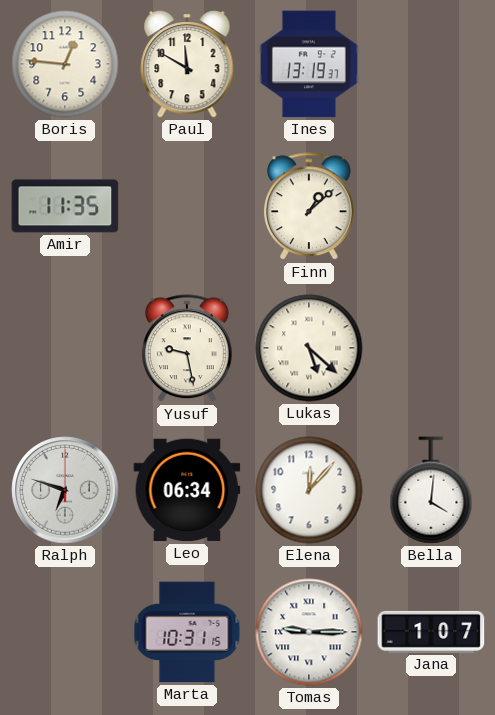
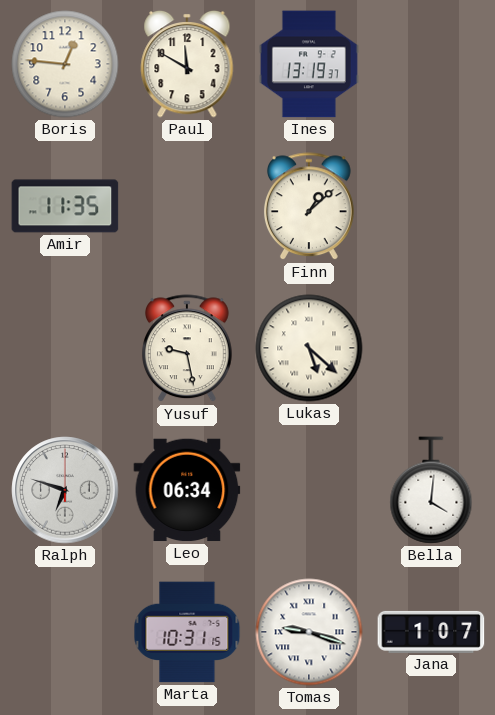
Elena: 12:07 -> none (309, 490)
Tomas: 9:15 -> 9:18 (309, 632)
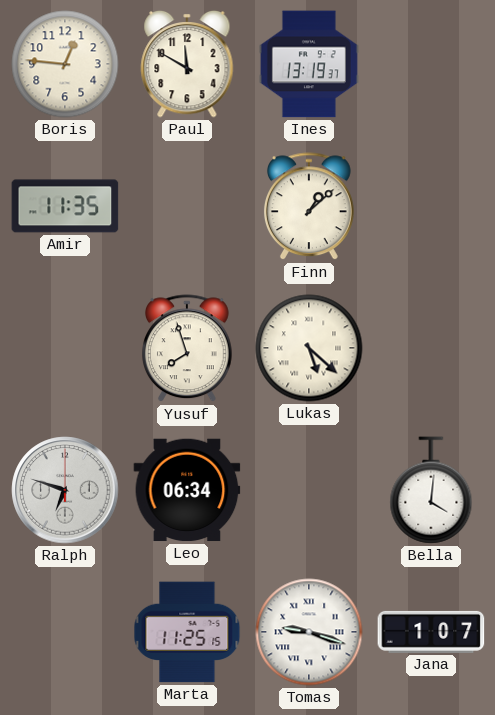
Yusuf: 9:28 -> 7:57 (187, 349)
Marta: 10:31 -> 11:25 (187, 632)
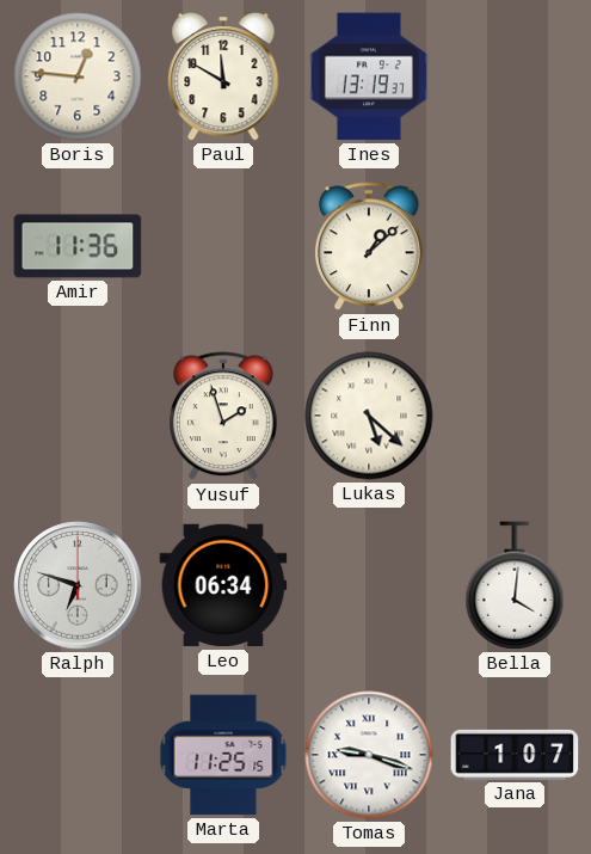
Amir: 11:35 -> 11:36 (78, 246)
Yusuf: 7:57 -> 1:57 (223, 417)
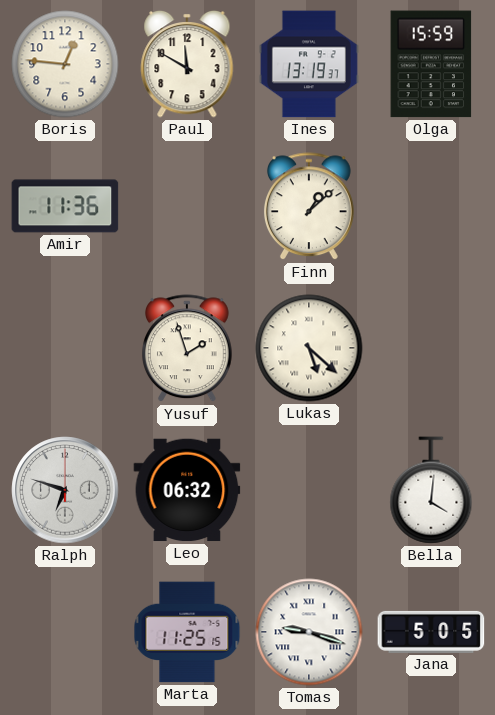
Olga: none -> 15:59 (431, 64)
Leo: 06:34 -> 06:32 (187, 490)
Jana: 1:07 -> 5:05 (431, 632)
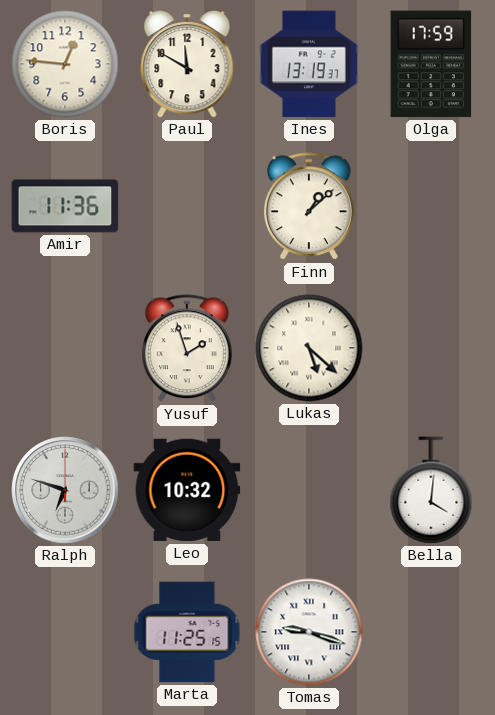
Olga: 15:59 -> 17:59 (431, 64)
Leo: 06:32 -> 10:32 (187, 490)
Jana: 5:05 -> none (431, 632)
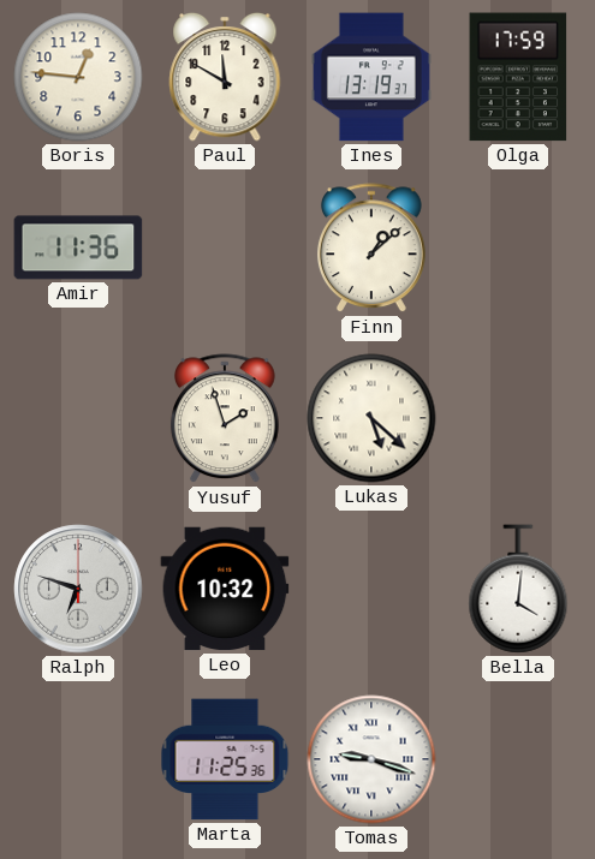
Marta: 11:25:15 -> 11:25:36 (225, 759)
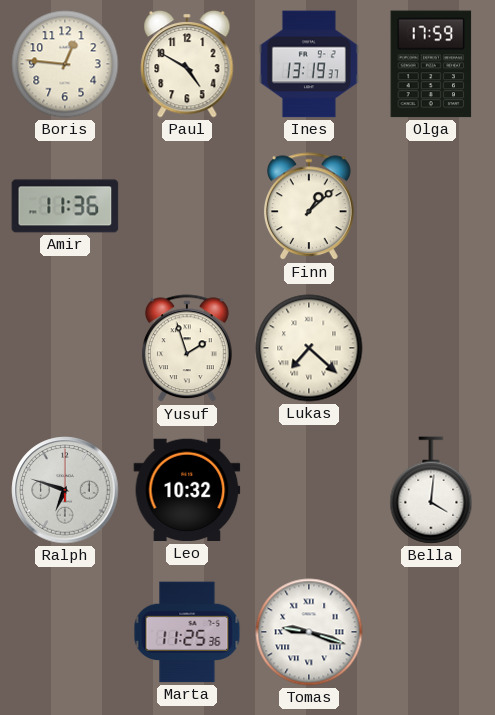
Paul: 11:50 -> 4:50 (187, 64)
Lukas: 5:22 -> 7:22 (309, 348)
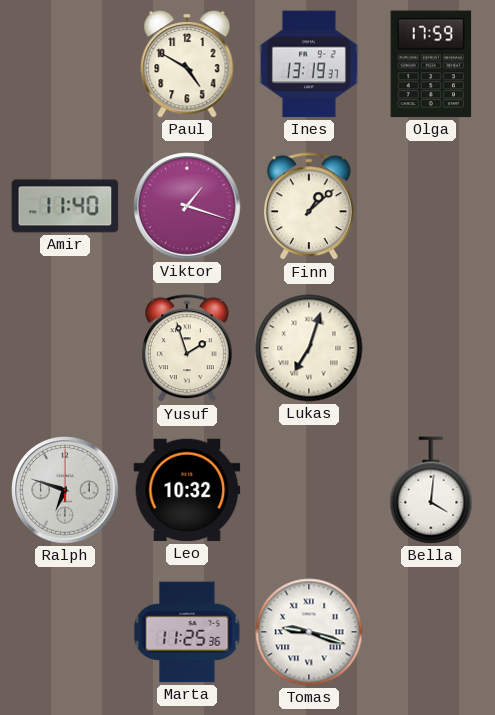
Boris: 12:46 -> none (65, 64)
Amir: 11:36 -> 11:40 (65, 206)
Viktor: none -> 1:18 (187, 206)
Lukas: 7:22 -> 7:03 (309, 348)
